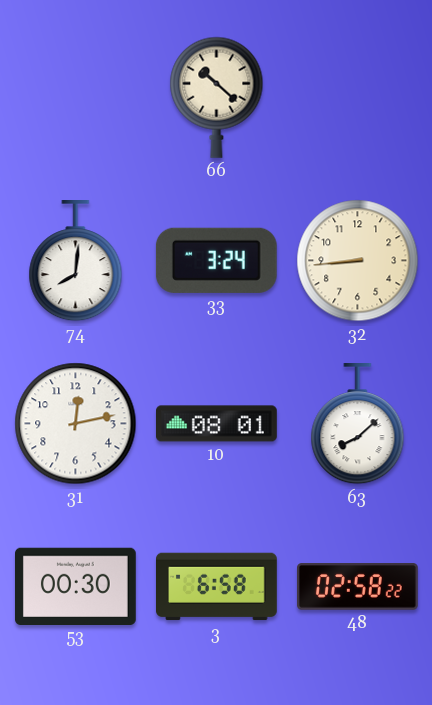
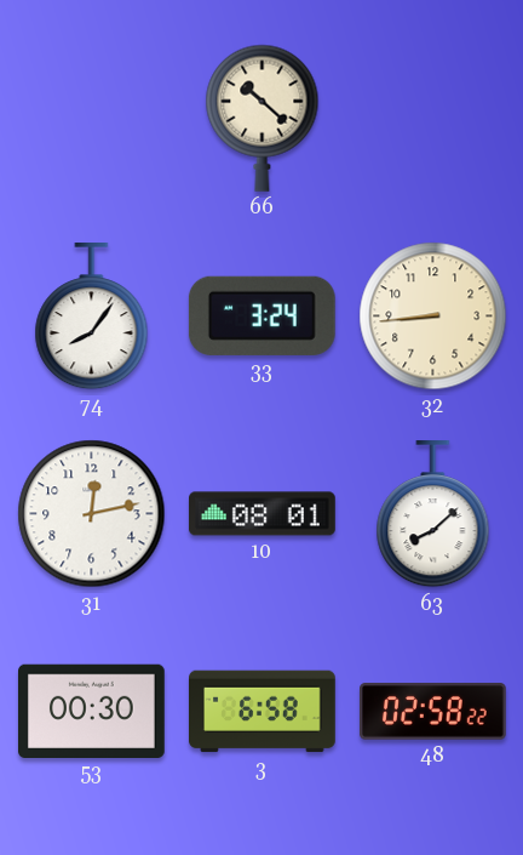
74: 8:01 -> 8:06 (92, 318)
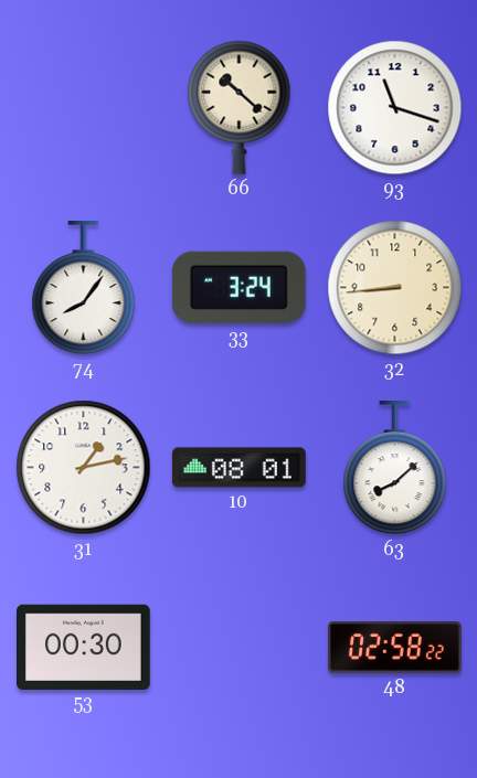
93: none -> 11:18 (395, 108)
31: 12:13 -> 1:13 (84, 468)
3: 6:58 -> none (263, 712)
